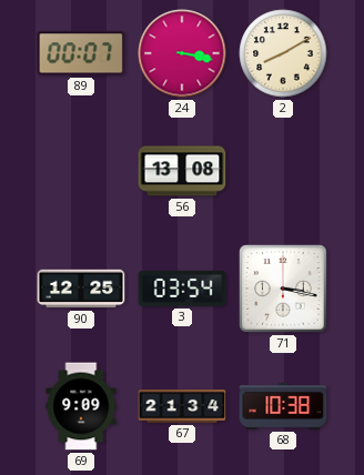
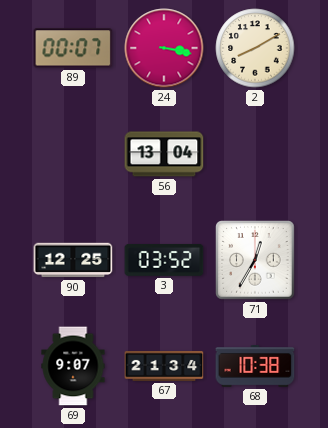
56: 13:08 -> 13:04 (164, 154)
3: 03:54 -> 03:52 (164, 260)
71: 3:17 -> 12:35 (255, 260)
69: 9:09 -> 9:07 (73, 366)
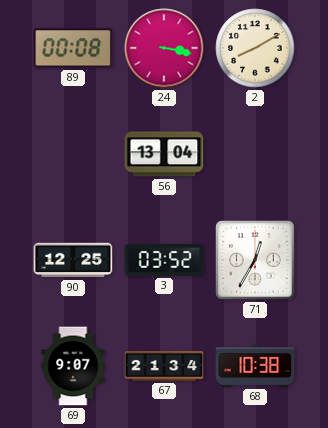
89: 00:07 -> 00:08 (73, 48)
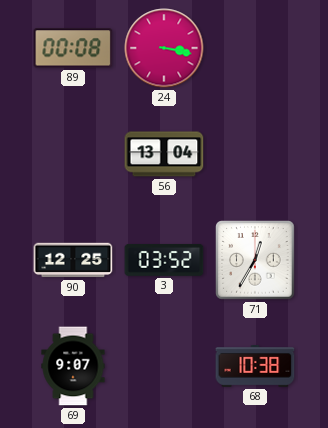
2: 8:10 -> none (255, 48)
67: 21:34 -> none (164, 366)
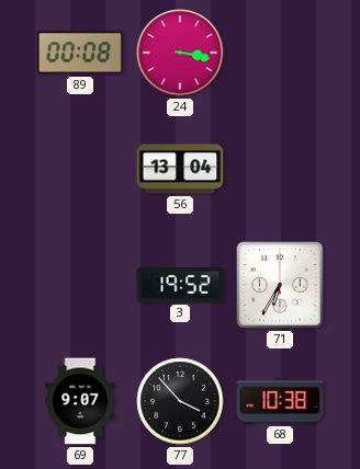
90: 12:25 -> none (73, 260)
3: 03:52 -> 19:52 (180, 285)
71: 12:35 -> 6:35 (280, 285)
77: none -> 3:53 (180, 401)
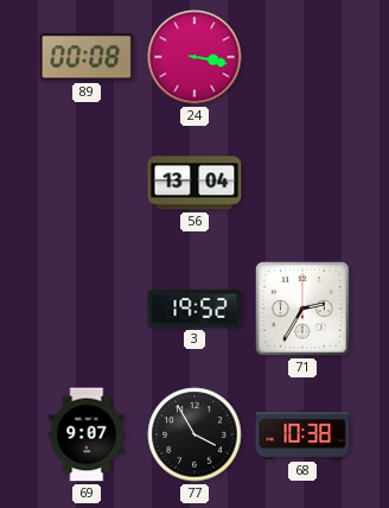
71: 6:35 -> 2:35 (302, 309)
77: 3:53 -> 3:55 (194, 434)
